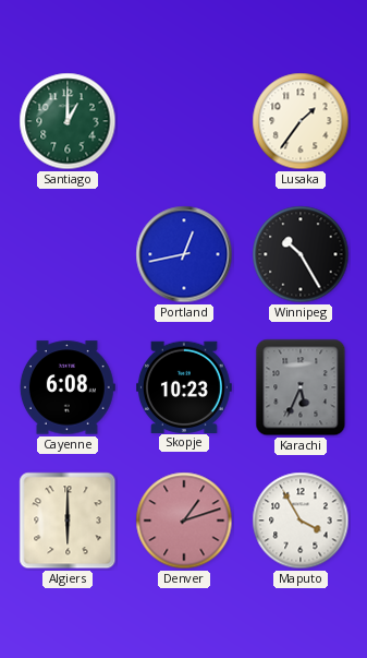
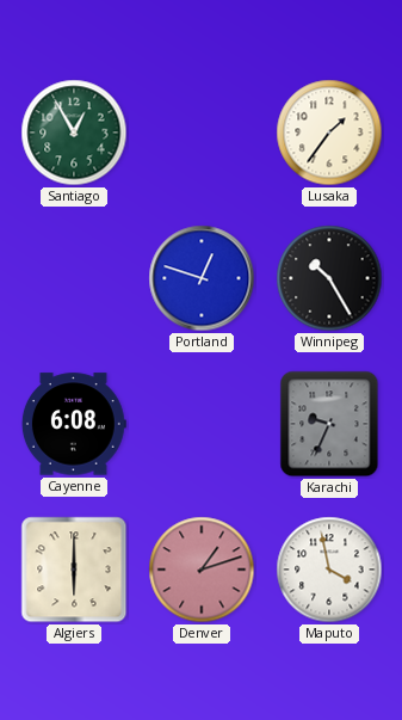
Santiago: 1:00 -> 12:55 (74, 133)
Portland: 12:43 -> 12:48 (202, 278)
Skopje: 10:23 -> none (185, 386)
Karachi: 5:34 -> 9:34 (329, 424)
Maputo: 3:55 -> 3:58 (329, 570)
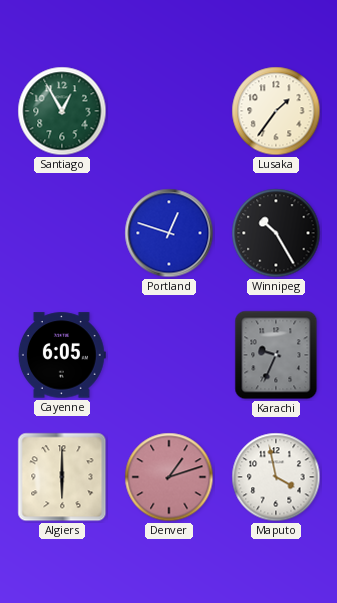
Cayenne: 6:08 -> 6:05 (62, 355)
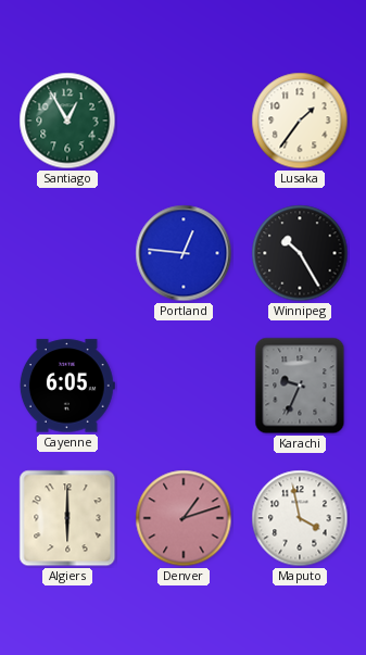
Portland: 12:48 -> 12:46 (184, 253)
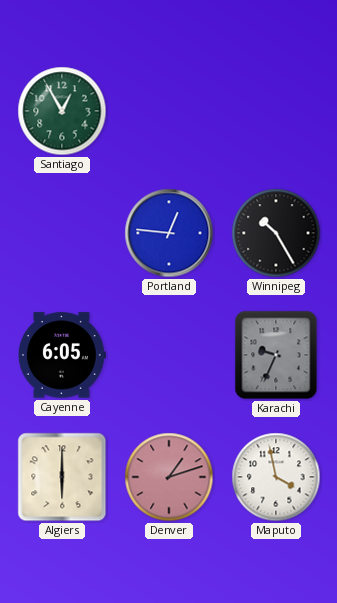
Lusaka: 1:36 -> none (300, 121)
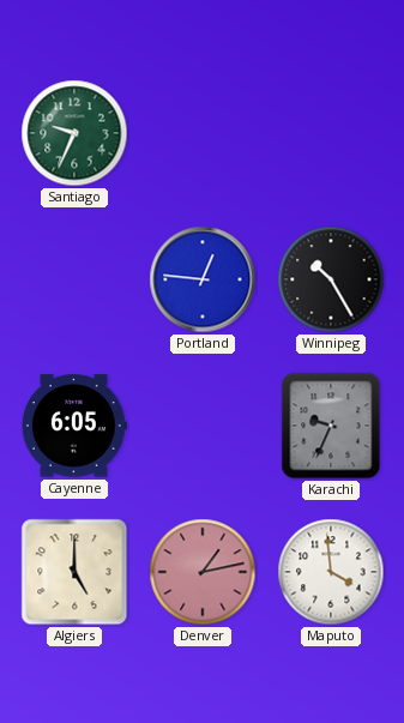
Santiago: 12:55 -> 9:34 (74, 133)
Algiers: 6:00 -> 5:00 (74, 572)
Denver: 1:12 -> 1:13 (203, 572)
Maputo: 3:58 -> 3:59 (331, 572)
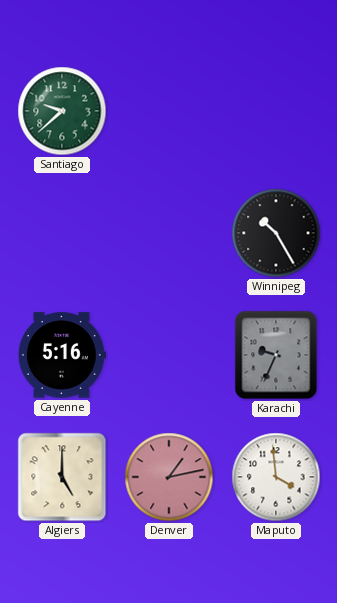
Santiago: 9:34 -> 9:38 (62, 111)
Portland: 12:46 -> none (203, 279)
Cayenne: 6:05 -> 5:16 (62, 355)
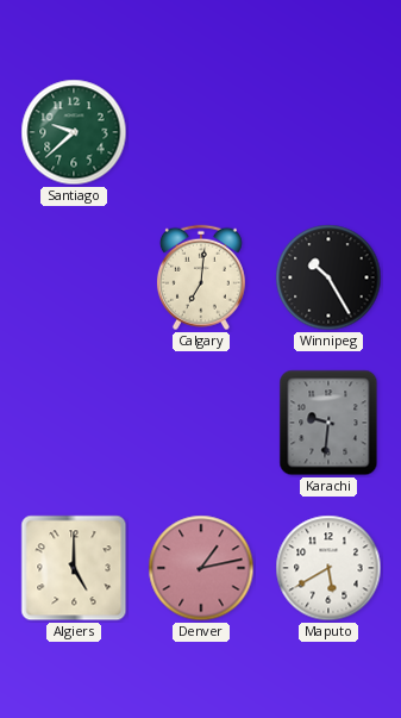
Calgary: none -> 7:01 (201, 277)
Cayenne: 5:16 -> none (62, 355)
Karachi: 9:34 -> 9:31 (328, 423)
Maputo: 3:59 -> 5:40 (328, 568)
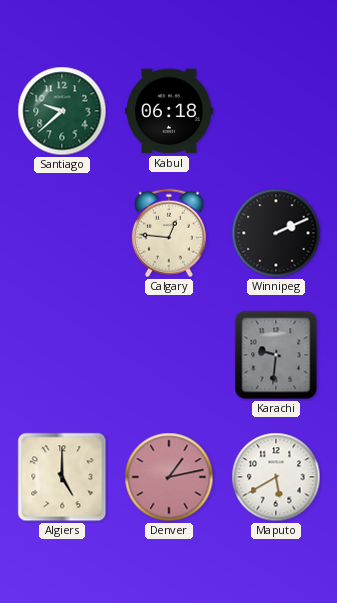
Kabul: none -> 06:18 (170, 111)
Calgary: 7:01 -> 12:46 (169, 233)
Winnipeg: 10:25 -> 2:11 (276, 233)
